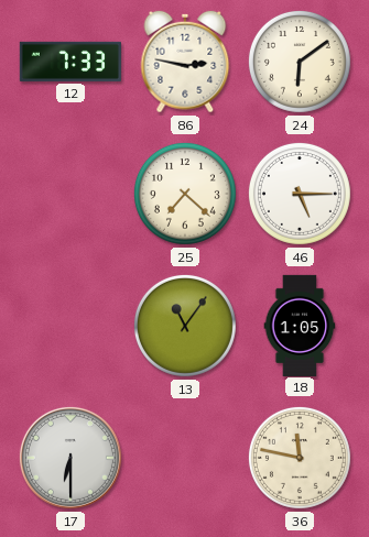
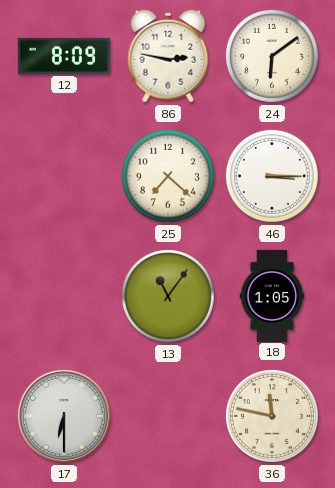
12: 7:33 -> 8:09 (64, 56)
46: 5:15 -> 3:15 (272, 176)
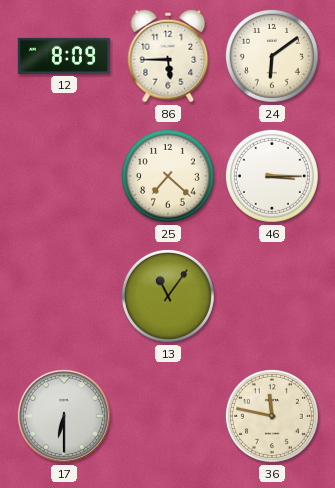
86: 2:47 -> 5:45 (168, 56)
18: 1:05 -> none (272, 295)
